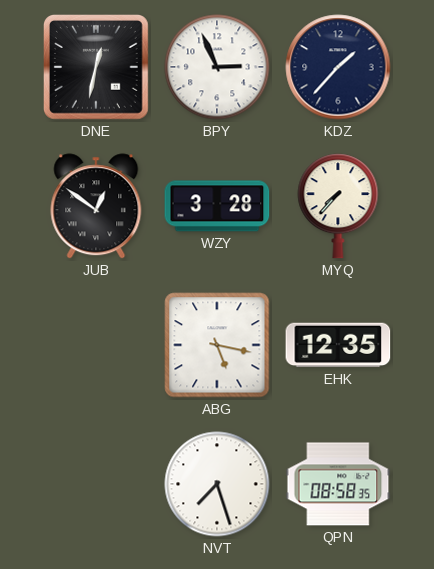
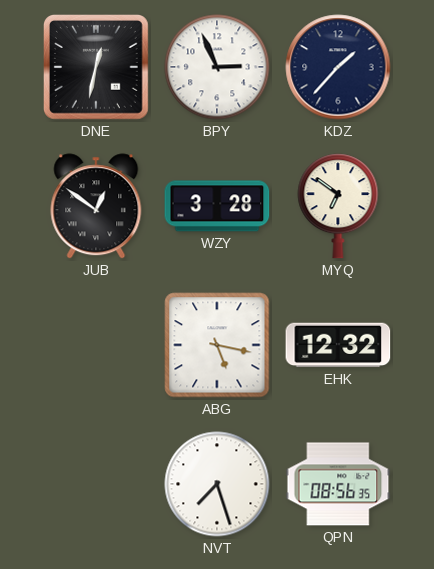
MYQ: 7:37 -> 6:51 (338, 206)
EHK: 12:35 -> 12:32 (338, 345)
QPN: 08:58 -> 08:56 (338, 484)
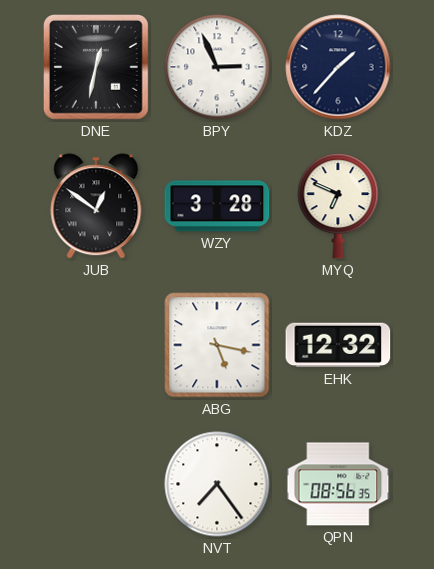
MYQ: 6:51 -> 6:49 (338, 206)
NVT: 7:27 -> 7:24 (217, 484)
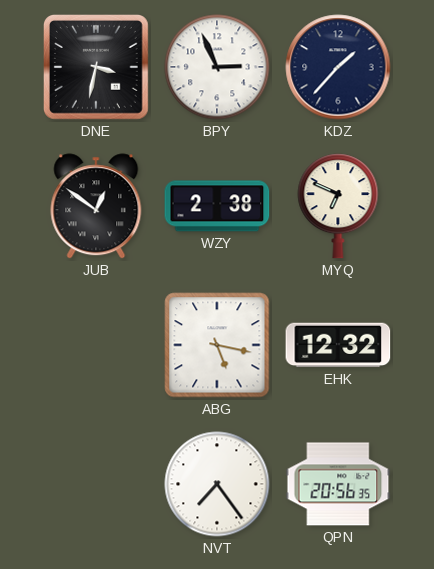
DNE: 12:32 -> 3:32 (97, 68)
WZY: 3:28 -> 2:38 (217, 206)
QPN: 08:56 -> 20:56 (338, 484)
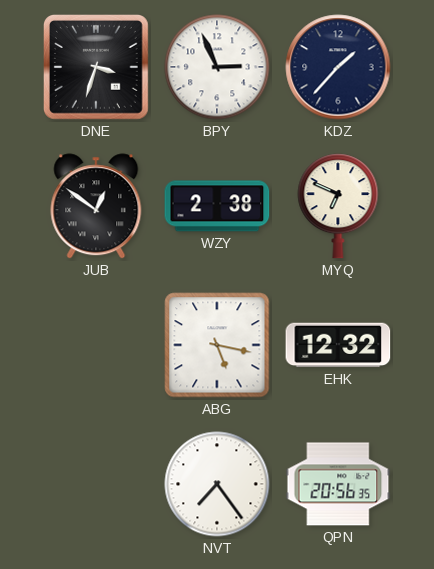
DNE: 3:32 -> 3:33 (97, 68)
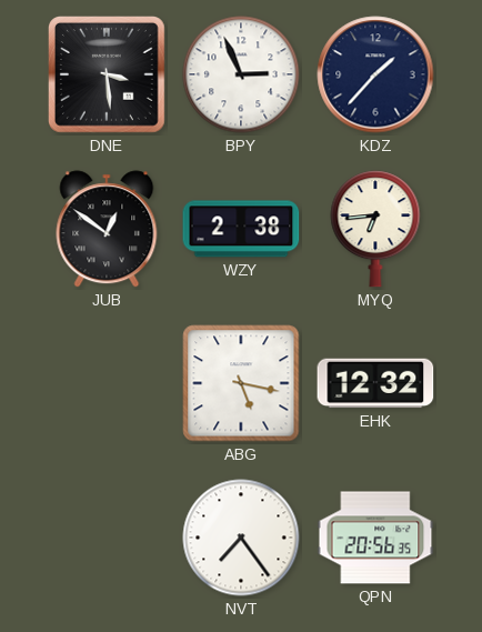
DNE: 3:33 -> 3:29 (108, 76)
MYQ: 6:49 -> 6:44 (375, 229)
